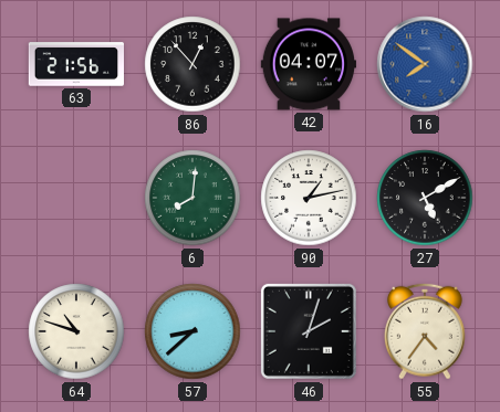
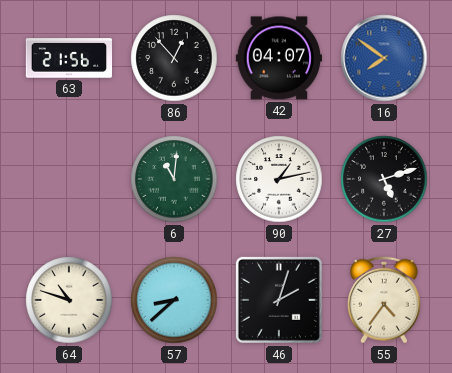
6: 8:01 -> 11:01 (174, 179)
27: 5:10 -> 5:12 (384, 179)
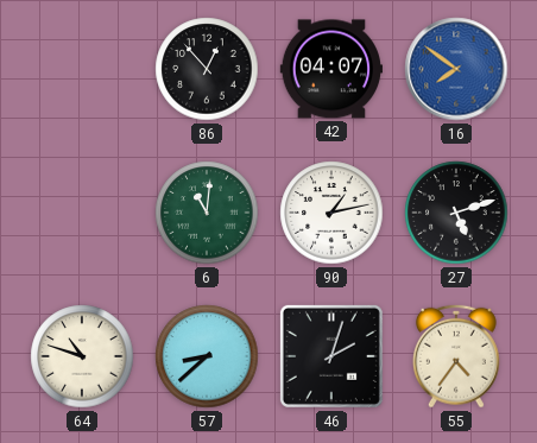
63: 21:56 -> none (69, 58)
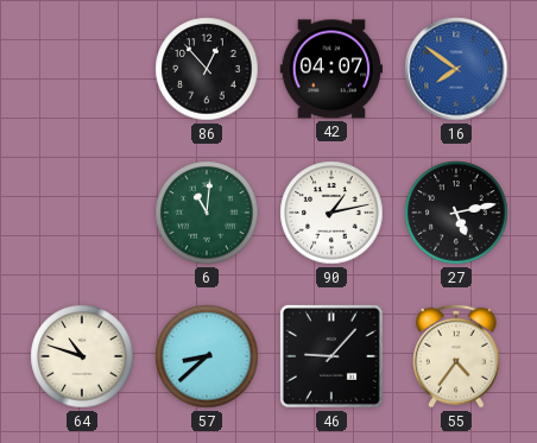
27: 5:12 -> 5:13 (456, 213)
46: 2:03 -> 9:07 (331, 356)
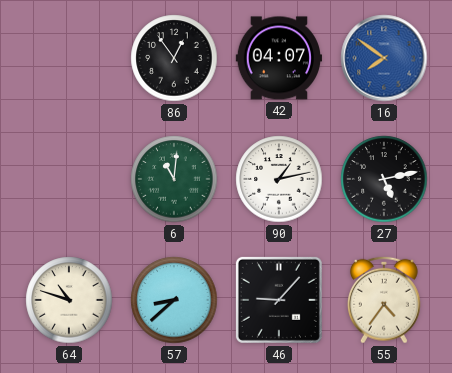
86: 12:53 -> 12:54 (174, 58)
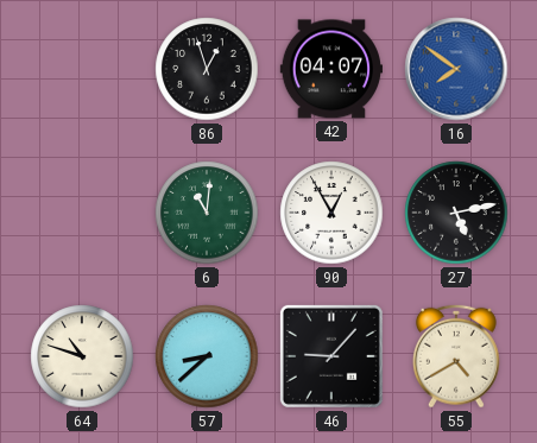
86: 12:54 -> 12:57 (207, 69)
90: 1:13 -> 12:55 (331, 213)
55: 4:36 -> 4:40 (456, 356)
